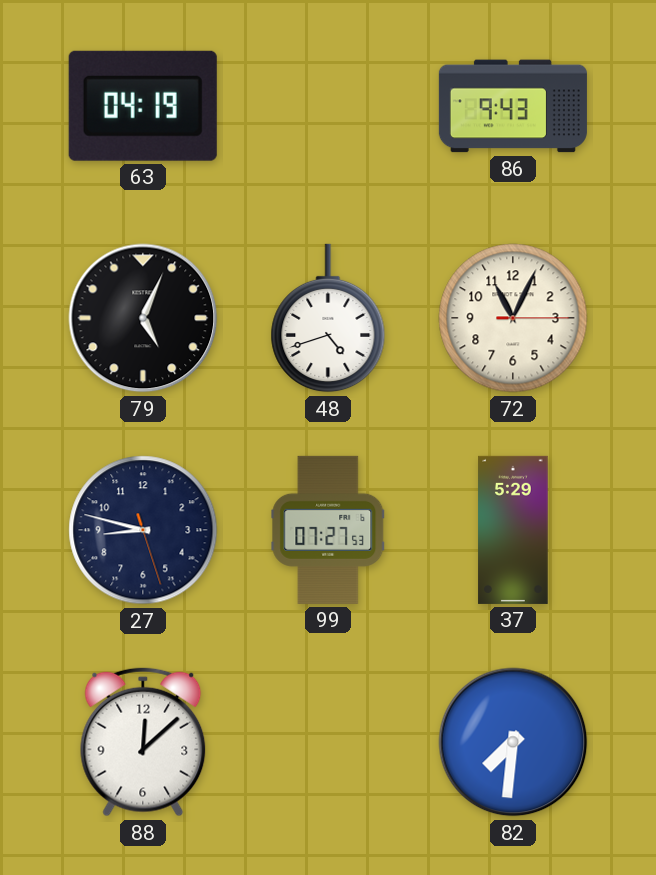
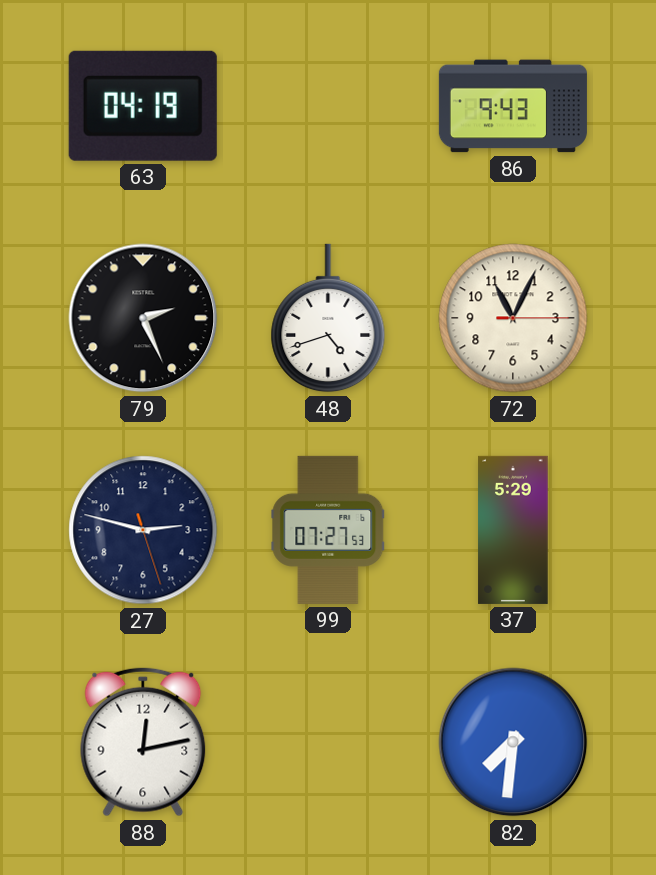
79: 5:04 -> 2:26 (143, 318)
27: 8:47 -> 2:47 (143, 530)
88: 12:08 -> 12:13 (143, 742)
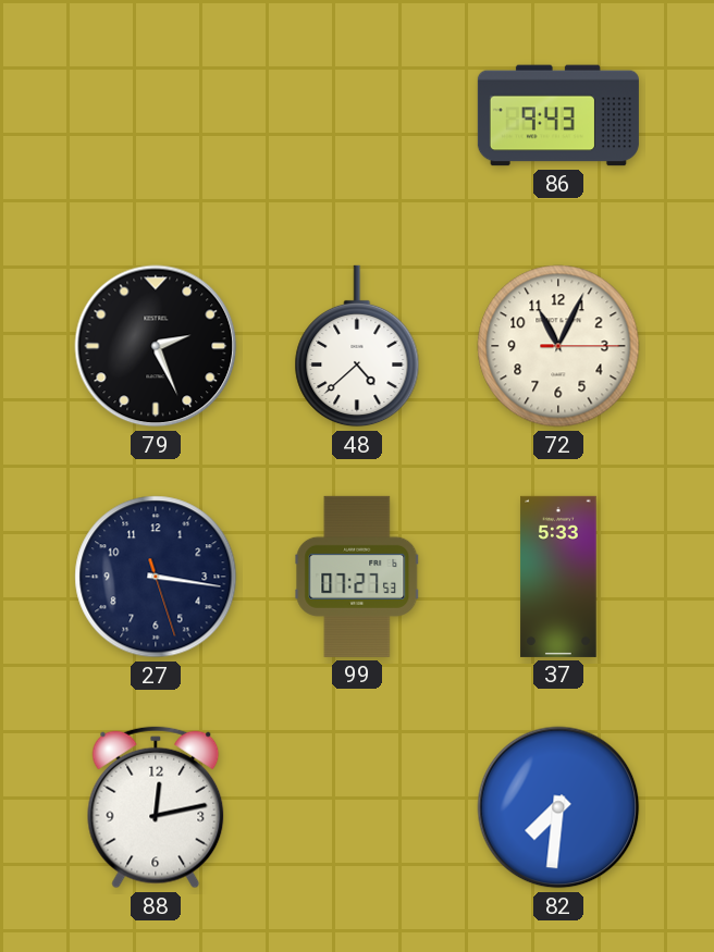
63: 04:19 -> none (143, 106)
48: 4:42 -> 4:38 (357, 346)
27: 2:47 -> 3:16 (156, 577)
37: 5:29 -> 5:33 (558, 577)
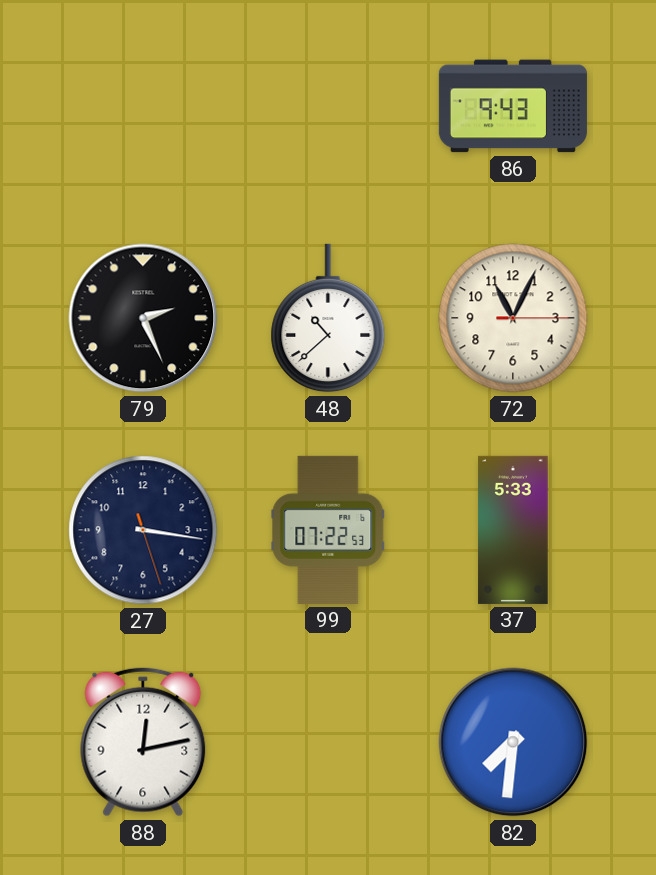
48: 4:38 -> 10:38 (328, 318)
99: 07:27 -> 07:22 (328, 530)
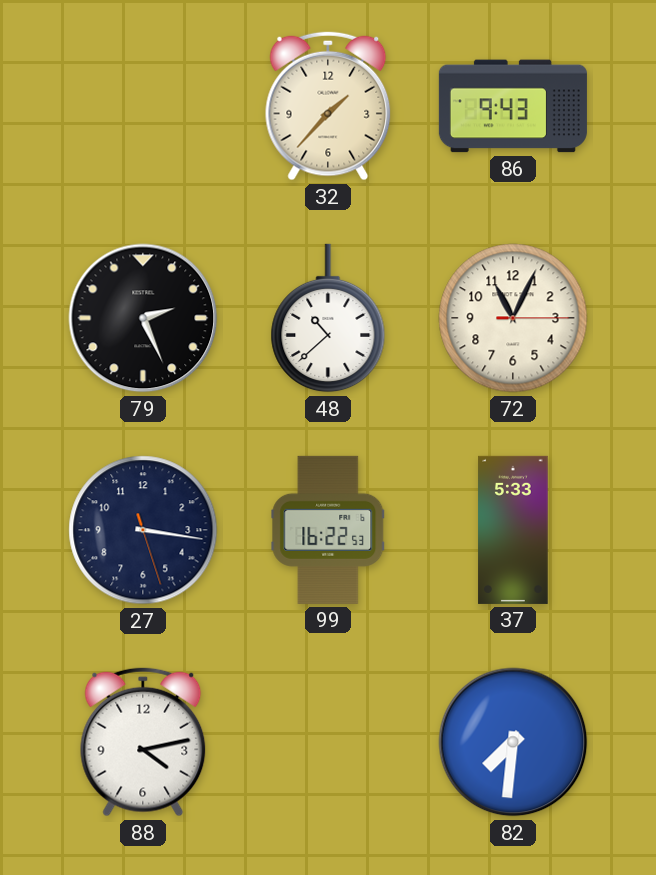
32: none -> 1:37 (328, 106)
99: 07:22 -> 16:22 (328, 530)
88: 12:13 -> 4:13 (143, 742)
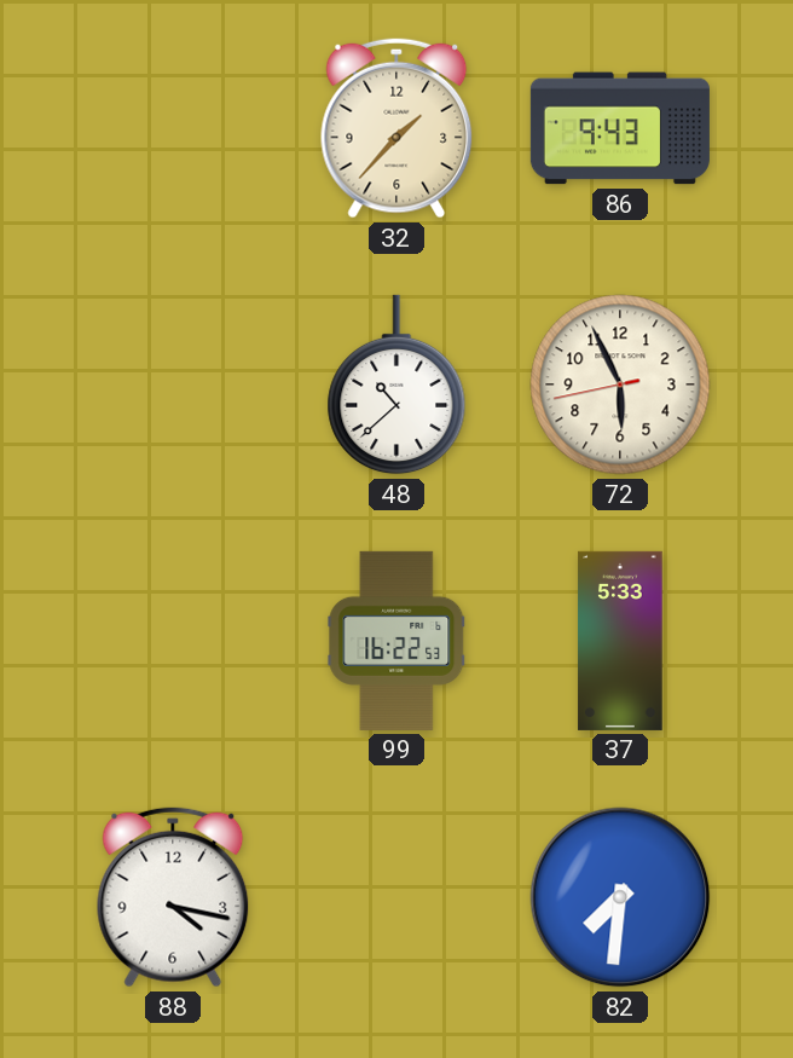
79: 2:26 -> none (143, 318)
72: 11:04 -> 5:55 (620, 385)
27: 3:16 -> none (143, 530)
88: 4:13 -> 4:17 (173, 897)
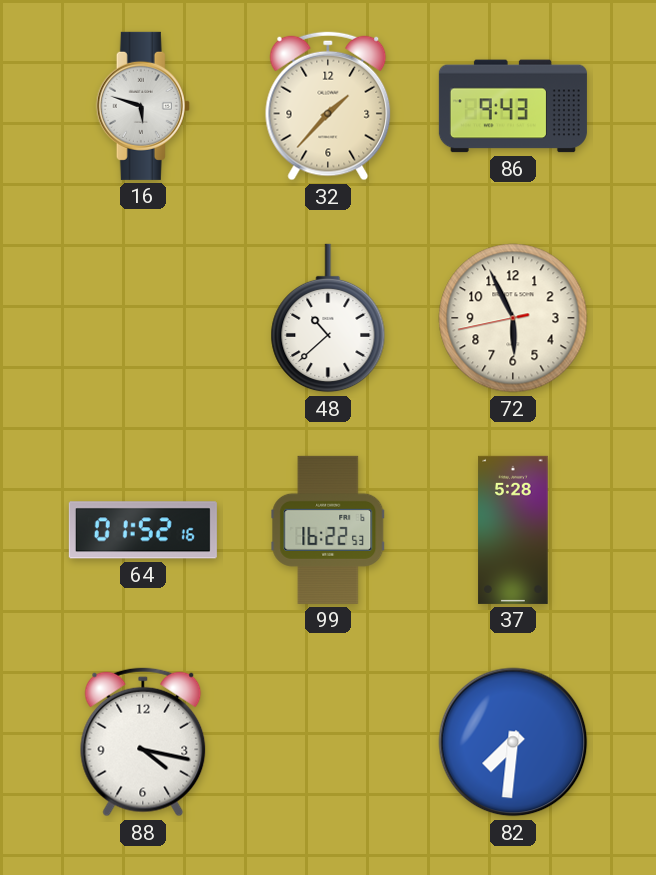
16: none -> 5:48 (143, 106)
64: none -> 01:52 (143, 530)
37: 5:33 -> 5:28 (513, 530)
